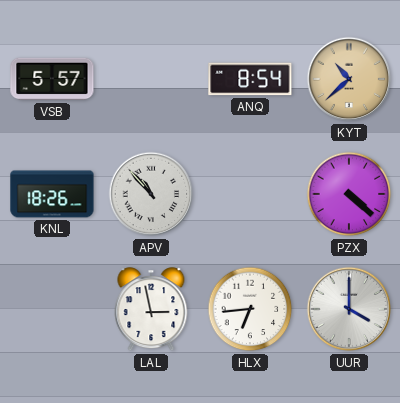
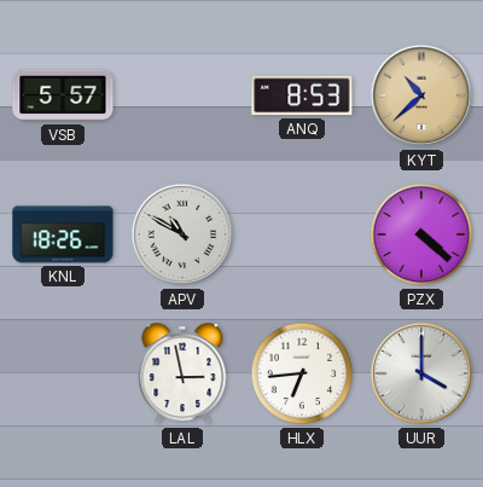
ANQ: 8:54 -> 8:53 (302, 95)
APV: 10:53 -> 10:50 (182, 234)
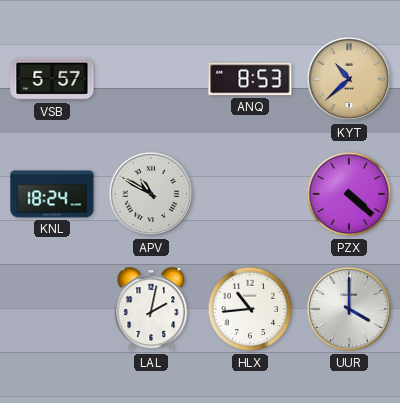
KNL: 18:26 -> 18:24 (52, 194)
LAL: 2:58 -> 2:02 (151, 310)
HLX: 6:44 -> 10:44 (250, 309)
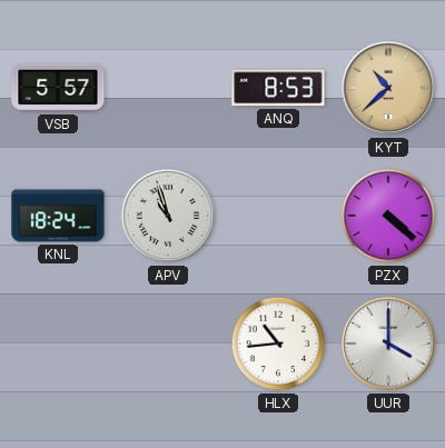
APV: 10:50 -> 10:57 (168, 216)
LAL: 2:02 -> none (151, 310)
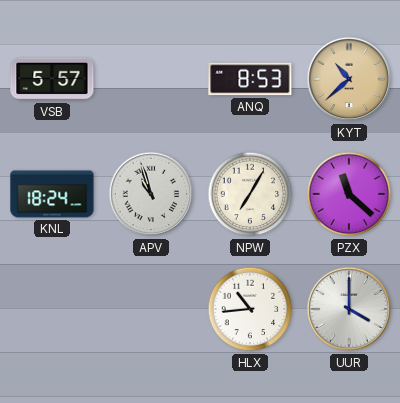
NPW: none -> 7:05 (250, 194)
PZX: 4:22 -> 11:22 (349, 194)
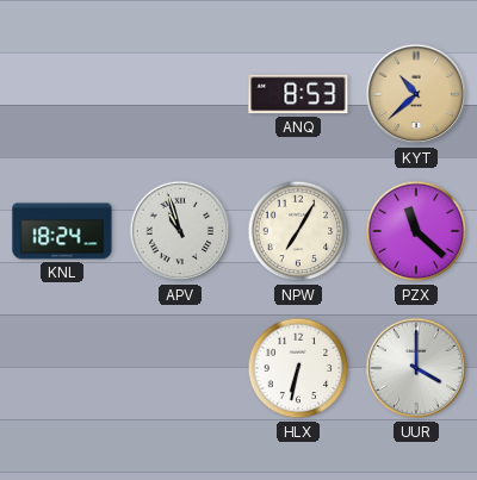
VSB: 5:57 -> none (52, 79)
HLX: 10:44 -> 6:32 (298, 368)
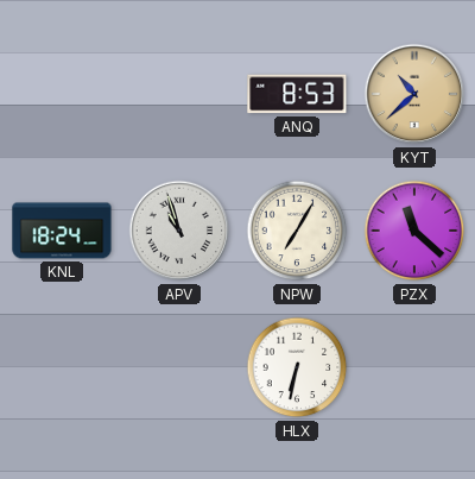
UUR: 4:00 -> none (416, 368)
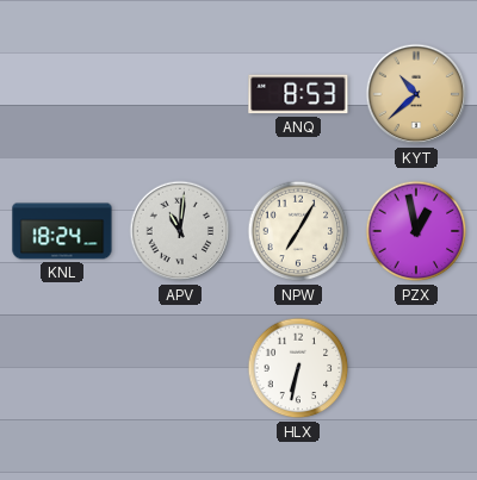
APV: 10:57 -> 11:01 (180, 231)
PZX: 11:22 -> 12:58 (416, 231)
